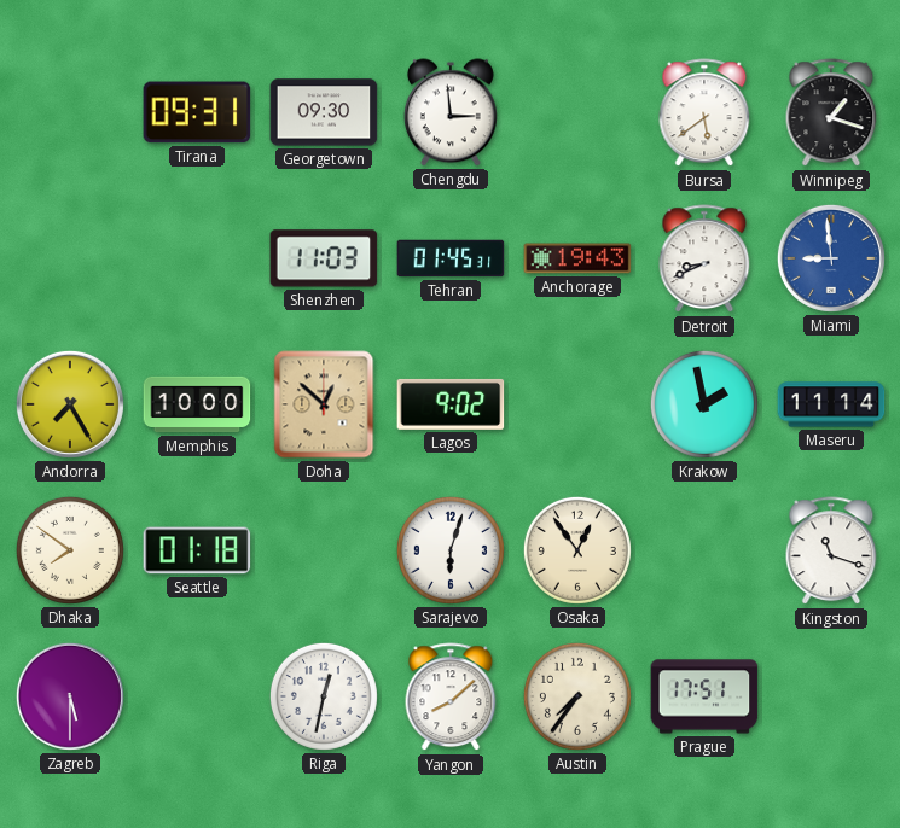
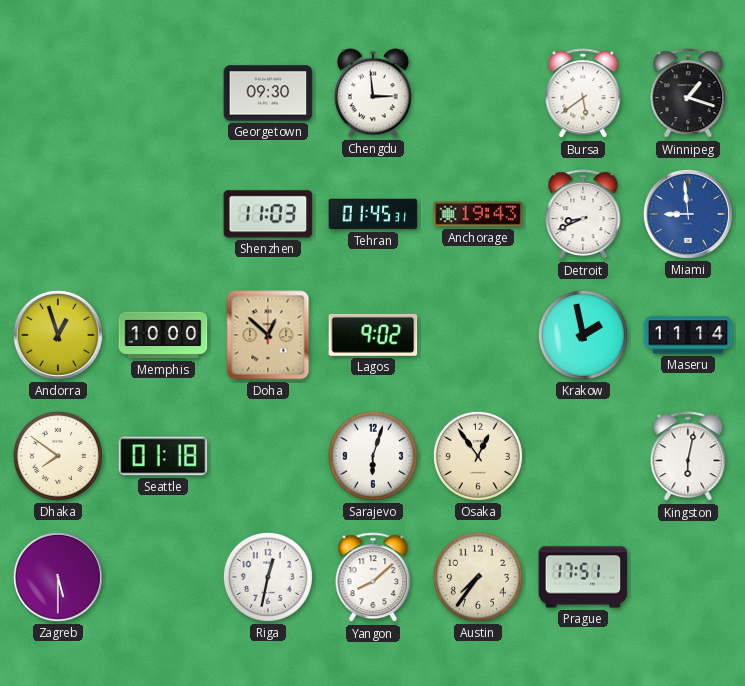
Tirana: 09:31 -> none (197, 112)
Andorra: 7:25 -> 12:57 (58, 335)
Kingston: 11:18 -> 6:02 (688, 457)
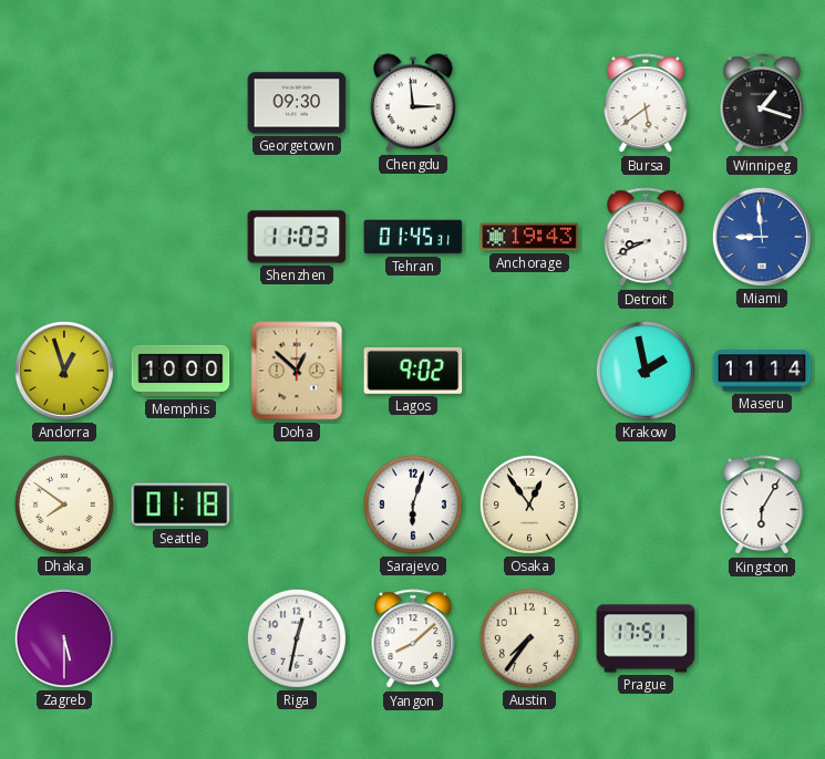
Kingston: 6:02 -> 6:05 (762, 506)
